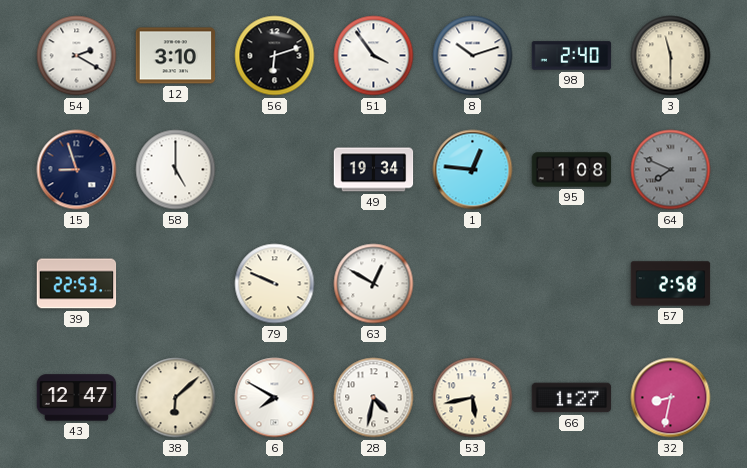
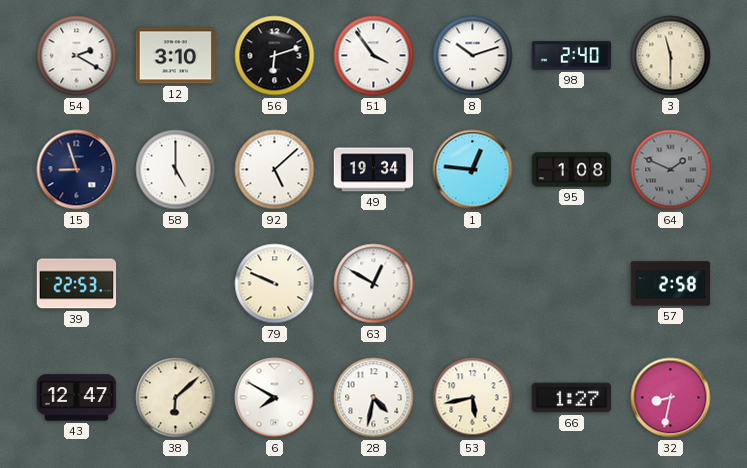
92: none -> 5:08 (275, 170)
64: 7:49 -> 1:49 (671, 170)
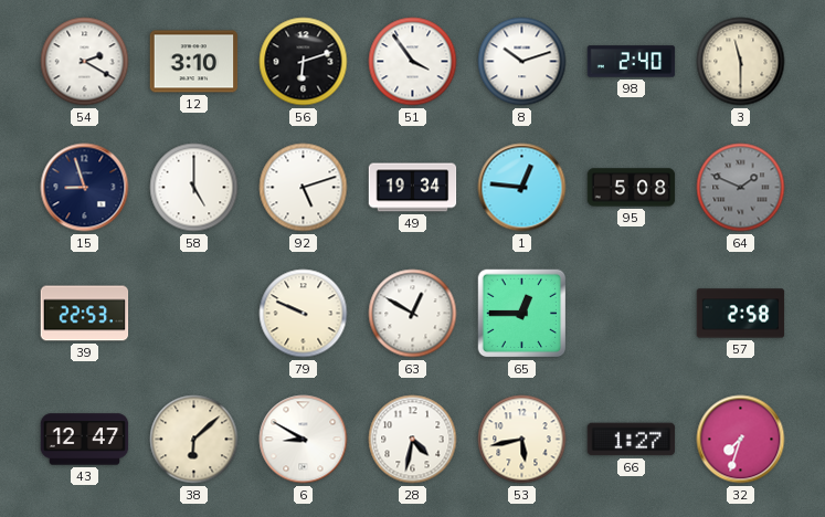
92: 5:08 -> 5:12 (304, 188)
95: 1:08 -> 5:08 (632, 188)
65: none -> 12:45 (522, 314)
6: 7:50 -> 8:50 (304, 440)
32: 8:32 -> 7:33 (741, 440)
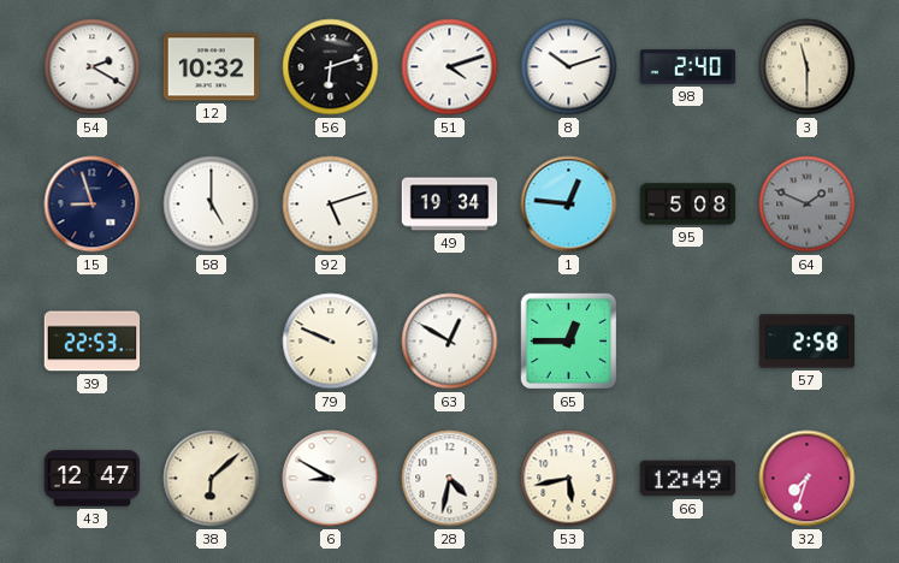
12: 3:10 -> 10:32 (212, 67)
51: 3:54 -> 4:12 (450, 67)
66: 1:27 -> 12:49 (688, 479)
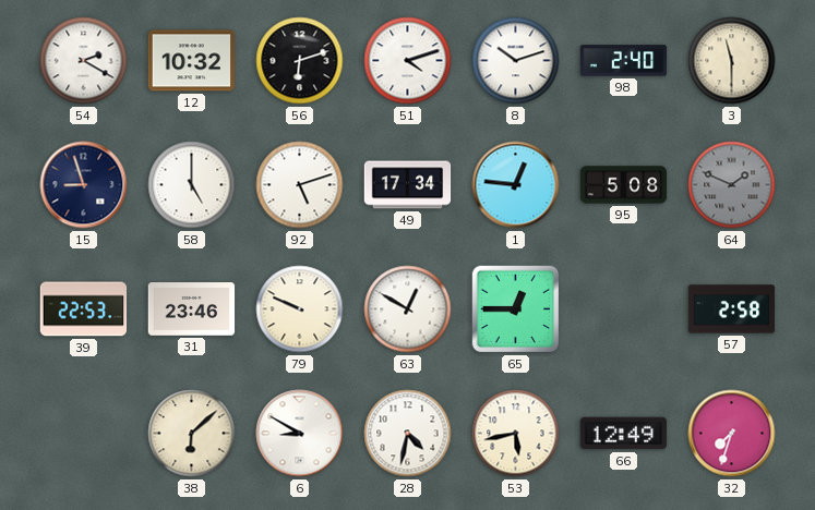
49: 19:34 -> 17:34 (408, 185)
31: none -> 23:46 (192, 309)
43: 12:47 -> none (93, 479)
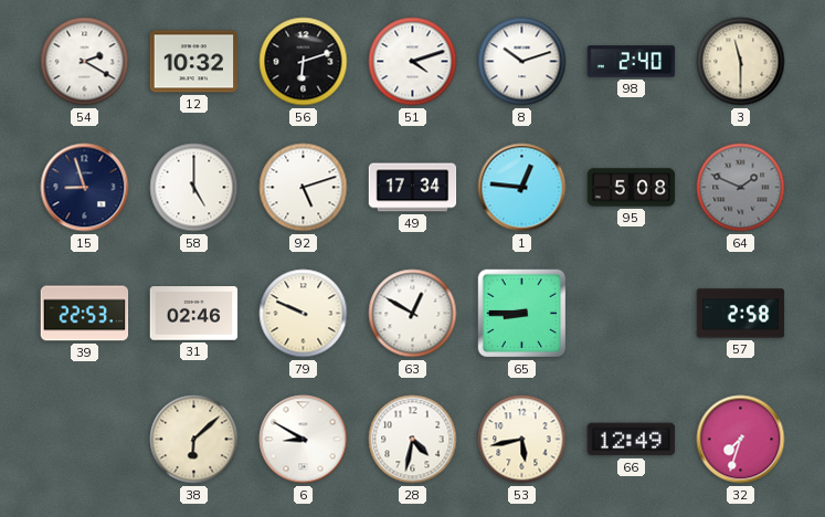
31: 23:46 -> 02:46 (194, 314)
65: 12:45 -> 8:45 (522, 314)
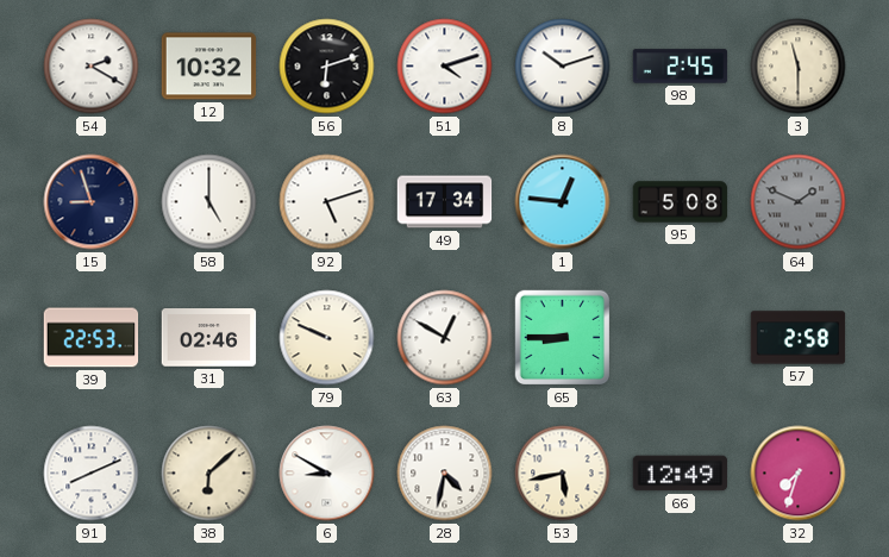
98: 2:40 -> 2:45 (681, 67)
91: none -> 8:11 (92, 474)
